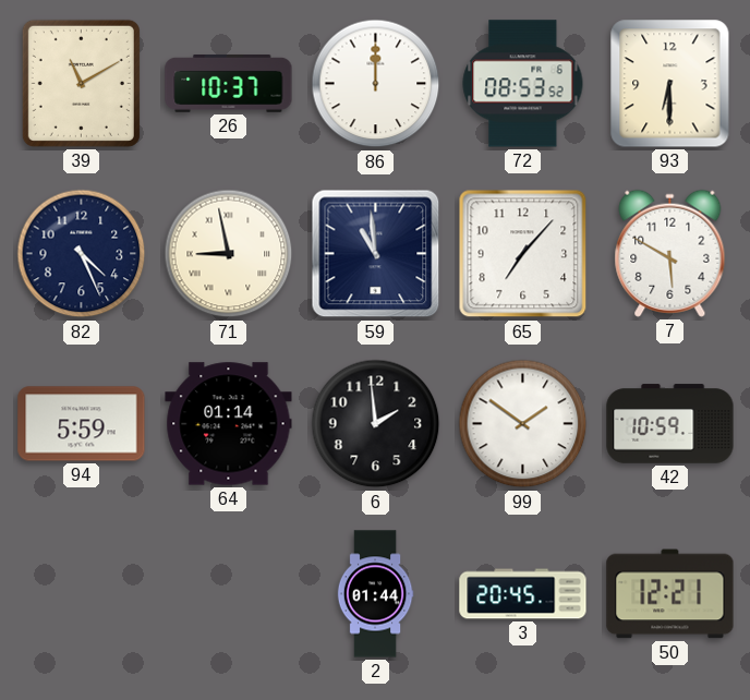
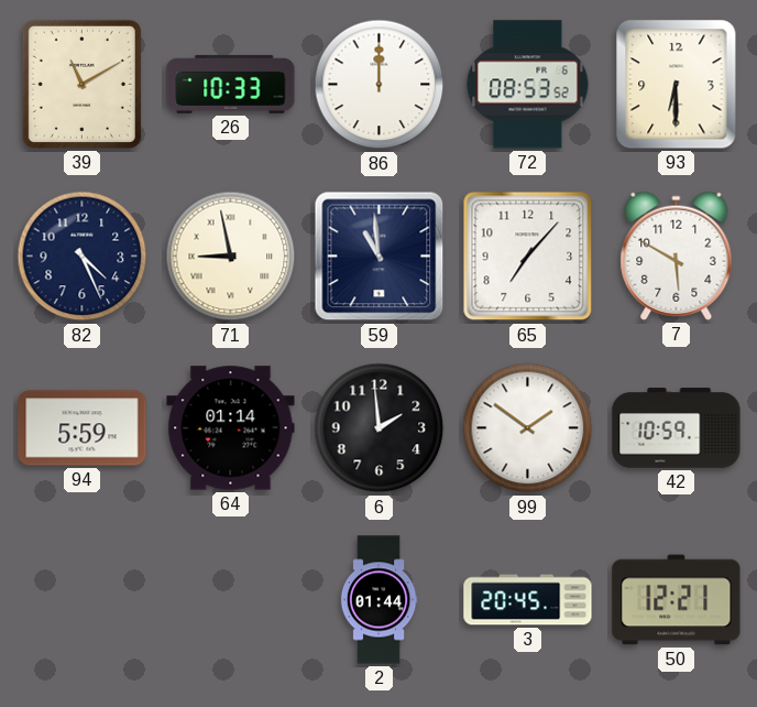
26: 10:37 -> 10:33 (231, 85)
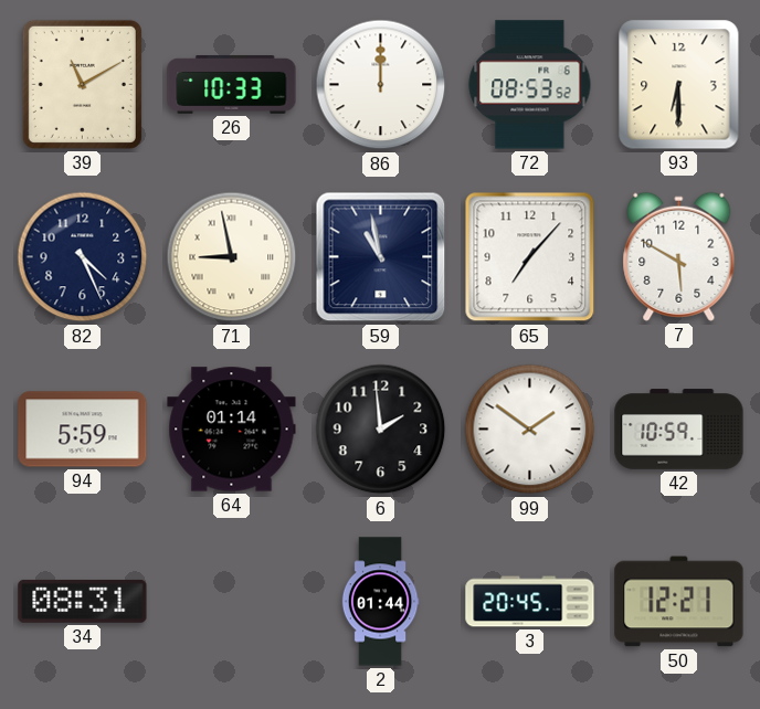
59: 10:59 -> 10:58 (381, 257)
34: none -> 08:31 (83, 601)
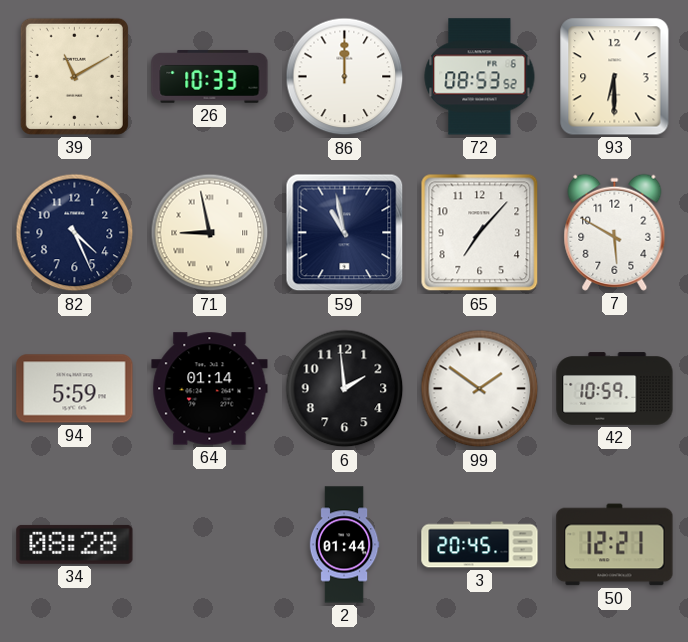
34: 08:31 -> 08:28 (75, 544)
